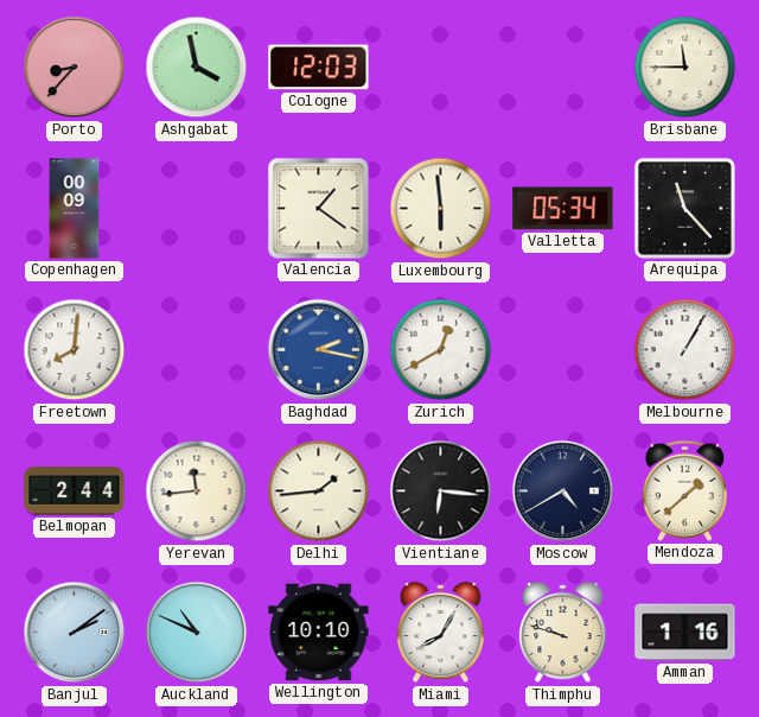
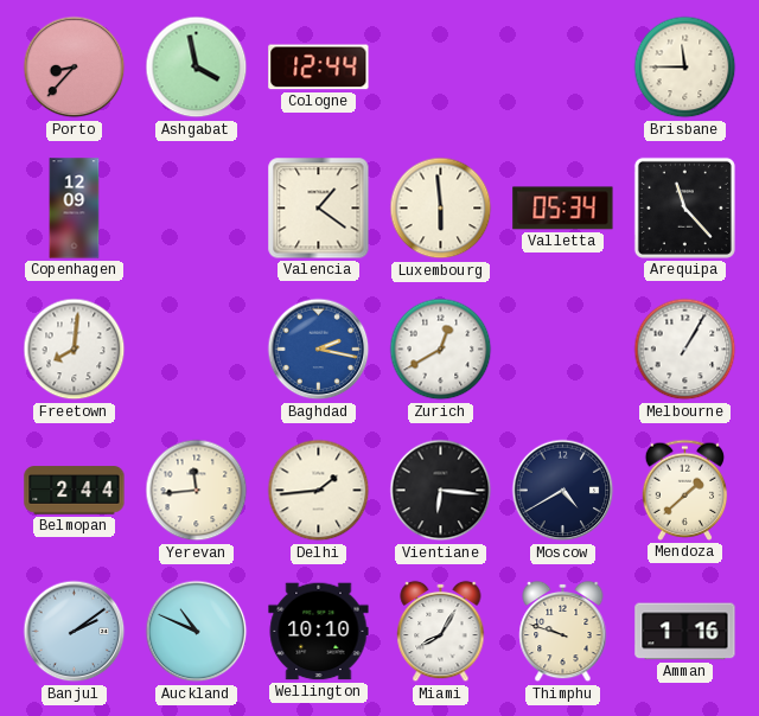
Cologne: 12:03 -> 12:44 (319, 68)
Copenhagen: 00:09 -> 12:09 (75, 209)
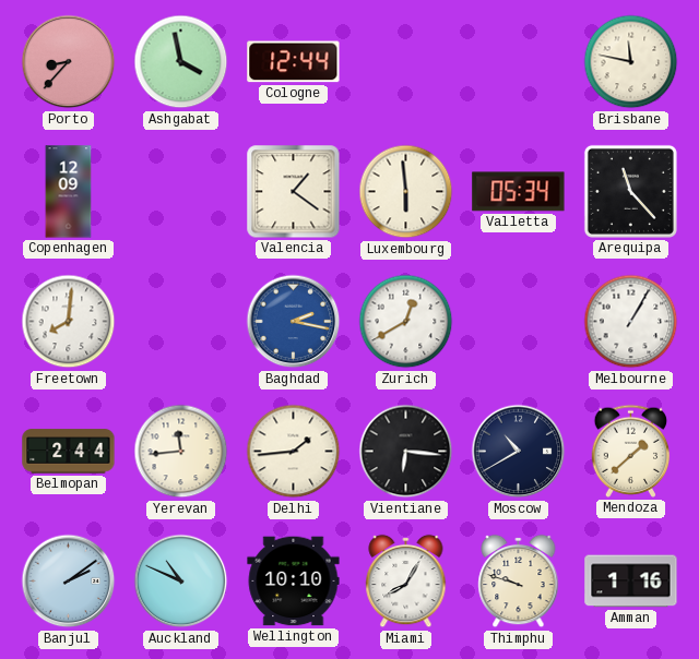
Brisbane: 11:45 -> 11:47 (631, 62)
Moscow: 4:40 -> 10:40 (519, 452)
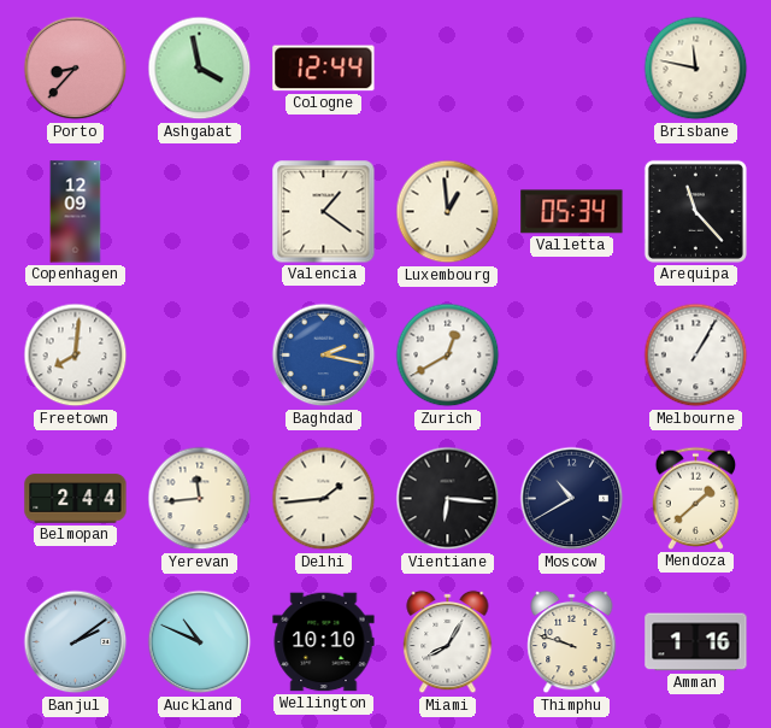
Luxembourg: 5:59 -> 12:59 (448, 212)
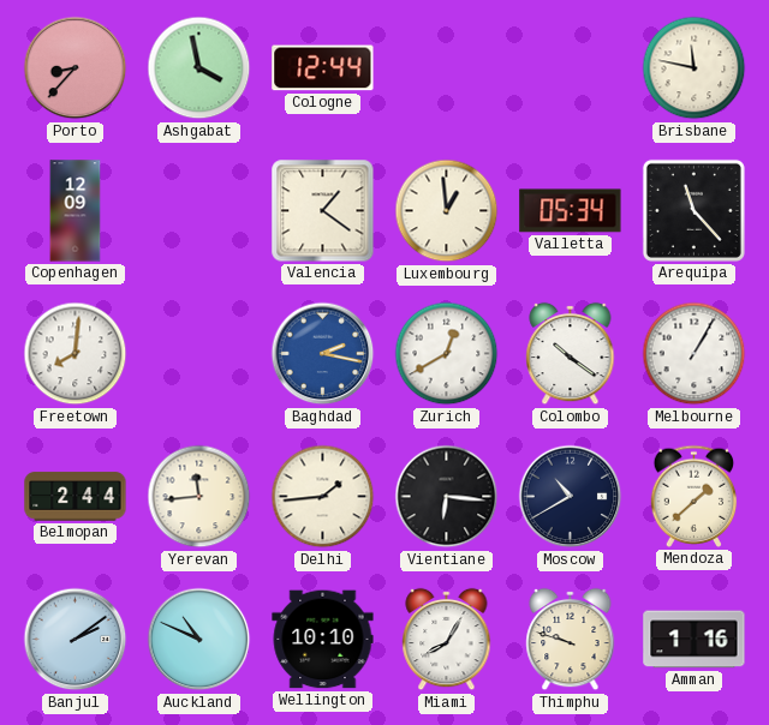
Colombo: none -> 10:21 (571, 354)
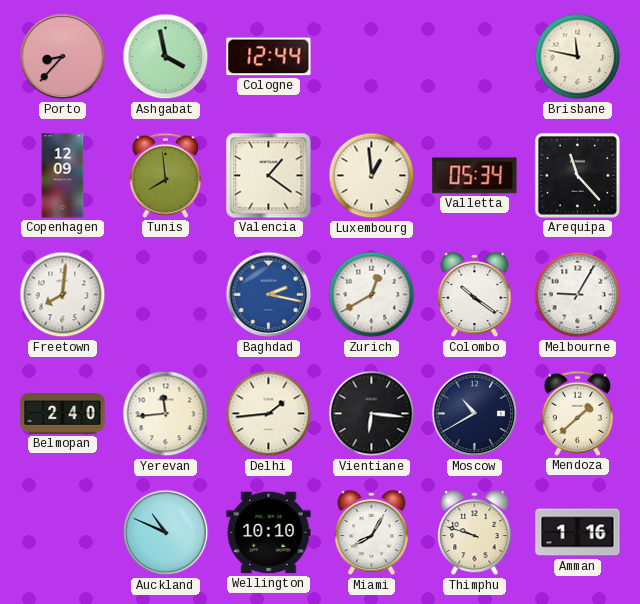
Tunis: none -> 7:59 (166, 175)
Melbourne: 1:05 -> 9:05 (578, 295)
Belmopan: 2:44 -> 2:40 (63, 414)
Banjul: 2:09 -> none (76, 640)
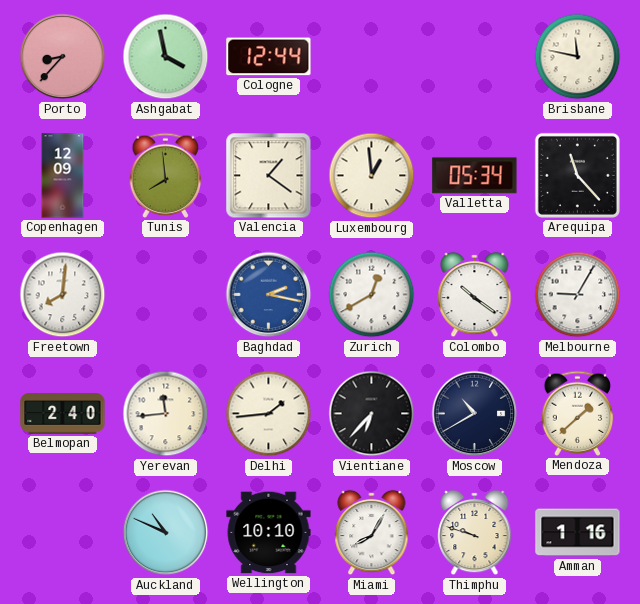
Vientiane: 6:16 -> 6:37 (372, 414)
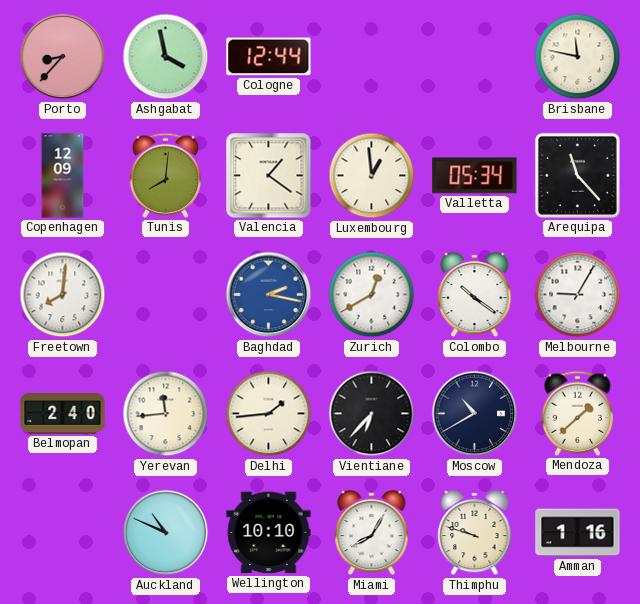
Tunis: 7:59 -> 8:01 (166, 175)
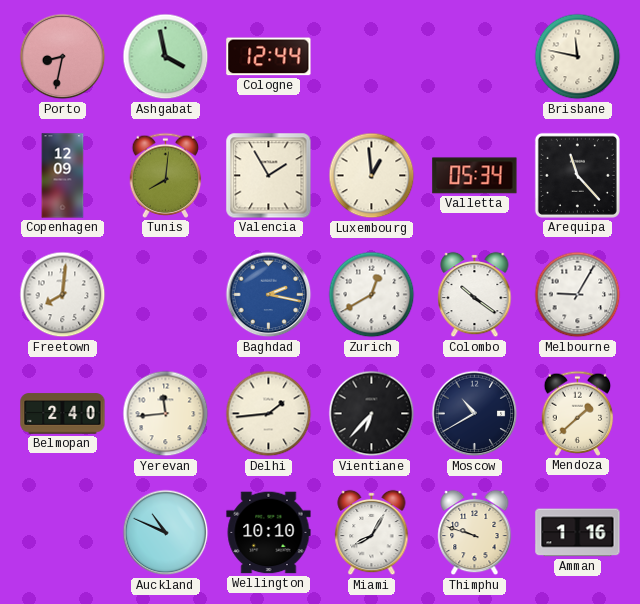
Porto: 8:37 -> 8:32 (63, 57)
Valencia: 1:21 -> 1:55 (269, 176)
